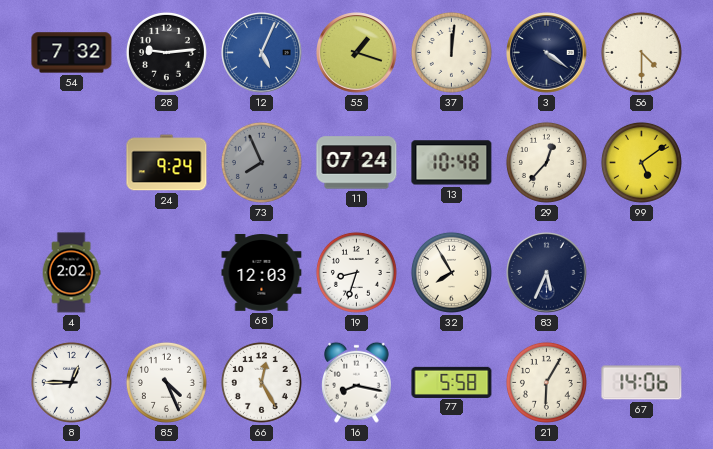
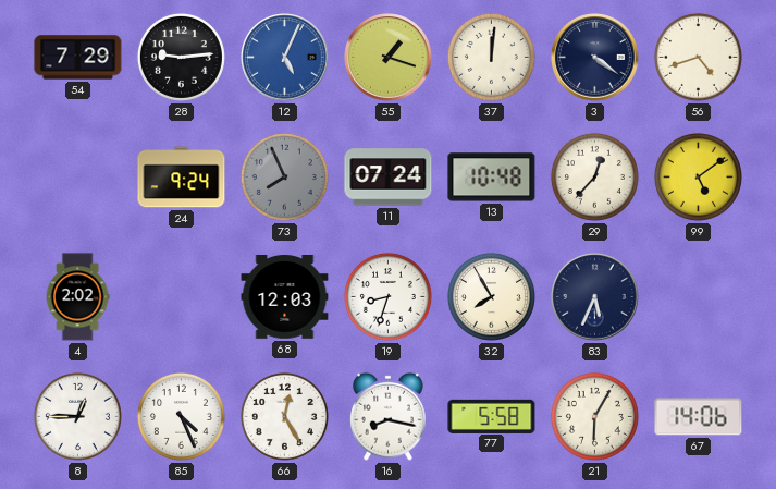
54: 7:32 -> 7:29 (78, 58)
56: 4:30 -> 4:42 (698, 57)
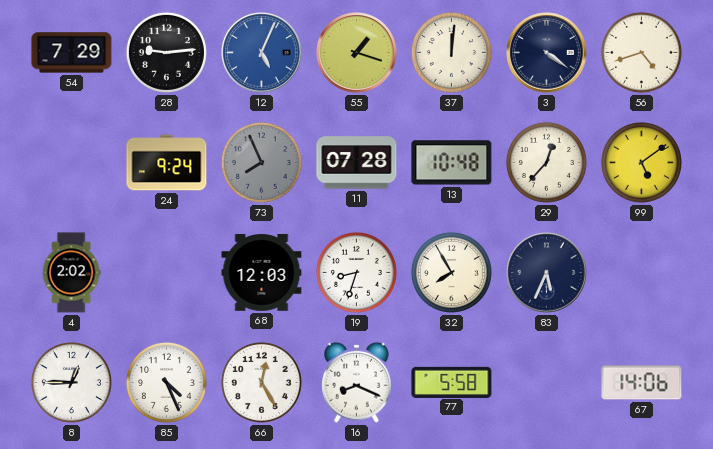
11: 07:24 -> 07:28 (357, 163)
16: 8:17 -> 8:19 (357, 382)
21: 6:05 -> none (594, 416)
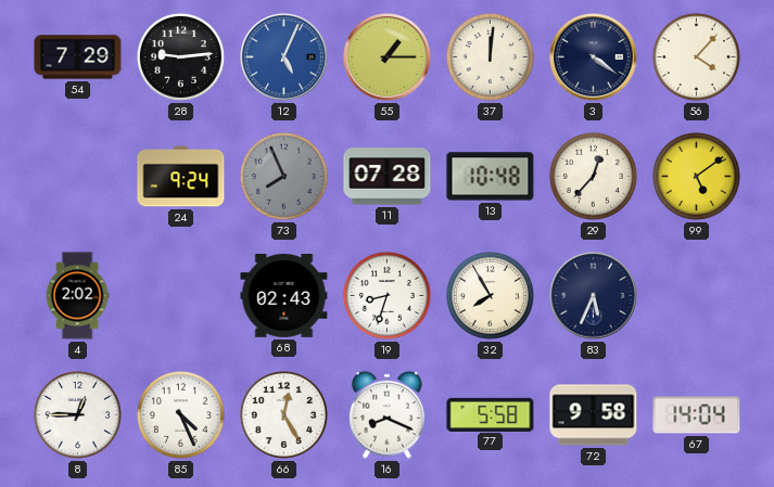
55: 1:18 -> 1:15 (388, 57)
56: 4:42 -> 4:07 (696, 56)
68: 12:03 -> 02:43 (284, 296)
72: none -> 9:58 (594, 415)
67: 14:06 -> 14:04 (697, 415)
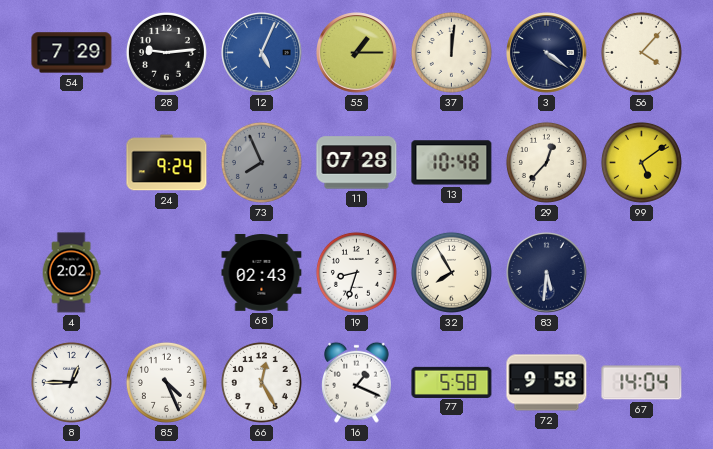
83: 5:34 -> 5:31 (547, 273)
16: 8:19 -> 1:19 (357, 382)
